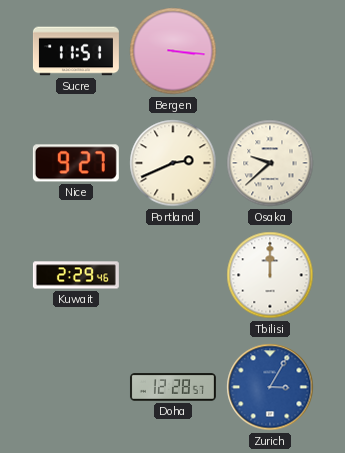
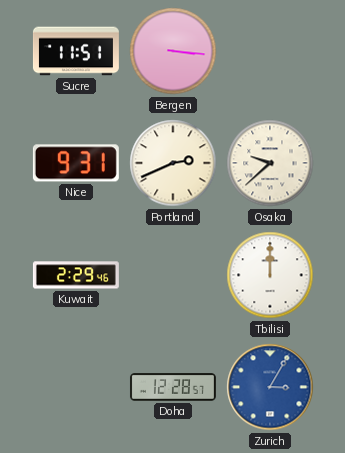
Nice: 9:27 -> 9:31 (76, 163)
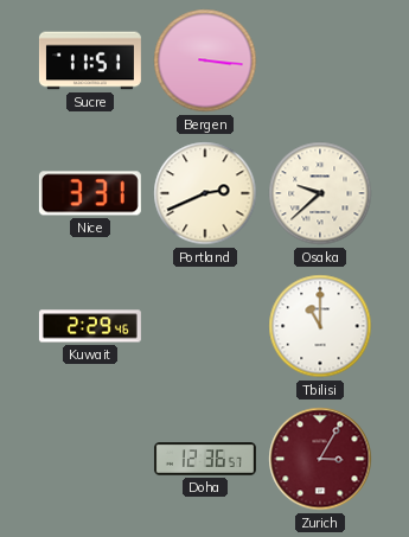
Nice: 9:31 -> 3:31 (90, 193)
Tbilisi: 12:00 -> 11:00 (320, 326)
Doha: 12:28 -> 12:36 (205, 459)
Zurich dial: blue -> burgundy (320, 459)
